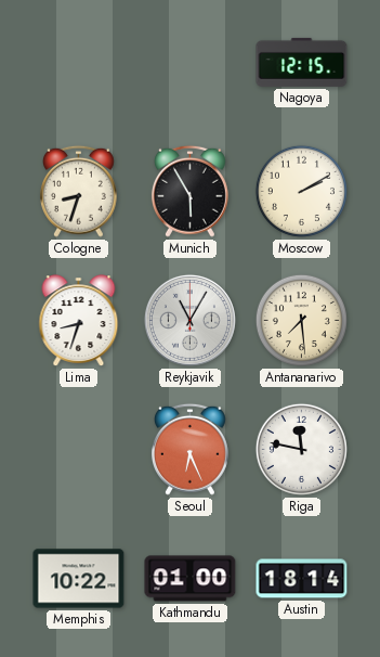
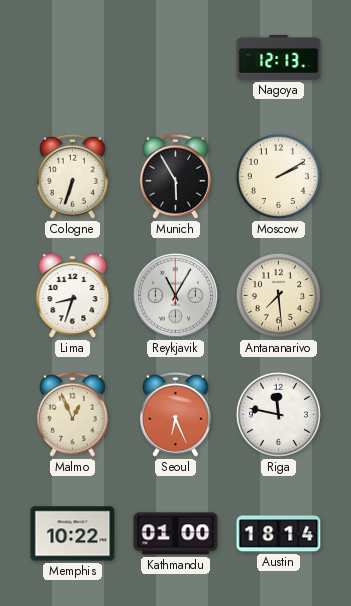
Nagoya: 12:15 -> 12:13 (279, 57)
Cologne: 8:33 -> 6:33 (72, 176)
Malmo: none -> 12:56 (72, 414)
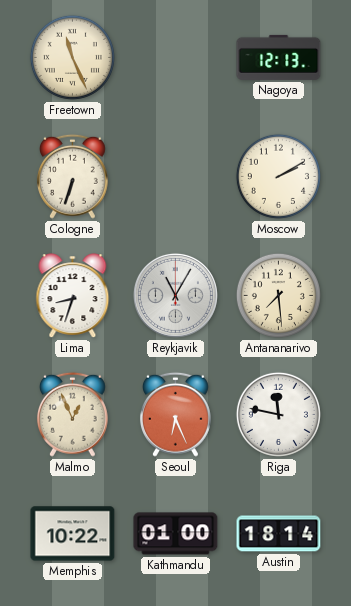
Freetown: none -> 11:26 (72, 57)
Munich: 5:55 -> none (175, 176)
